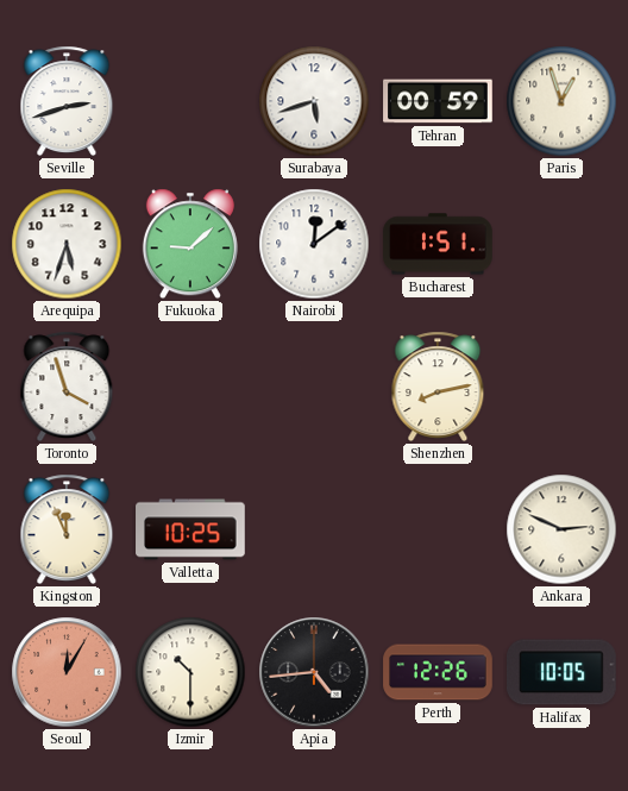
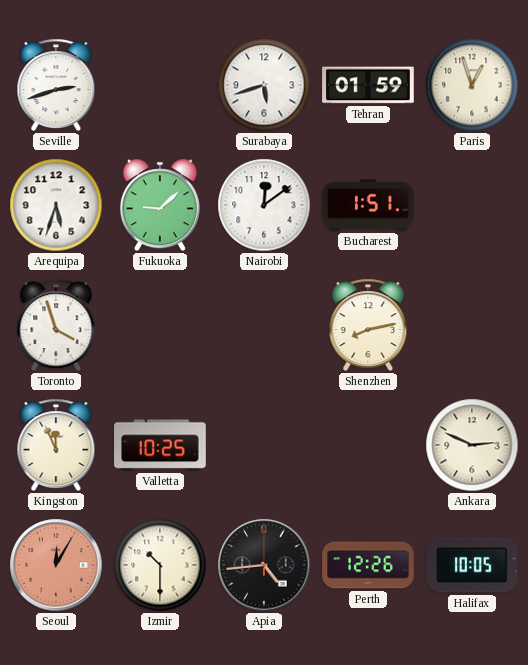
Tehran: 00:59 -> 01:59 (368, 85)
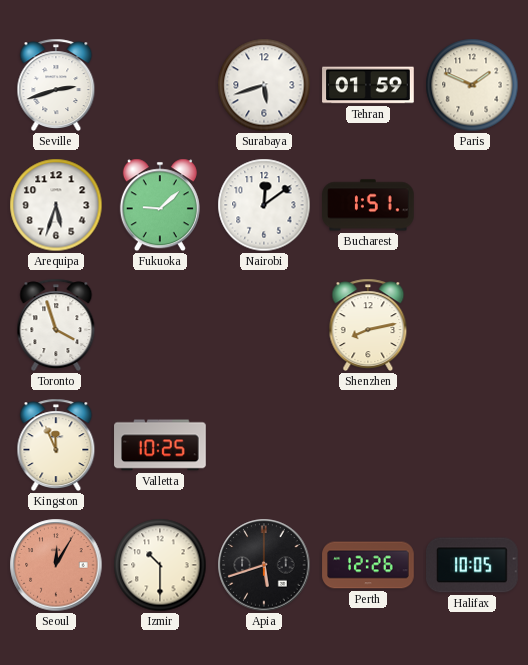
Paris: 12:57 -> 1:49 (472, 85)
Ankara: 2:49 -> none (472, 445)
Apia: 4:44 -> 5:42 (264, 565)
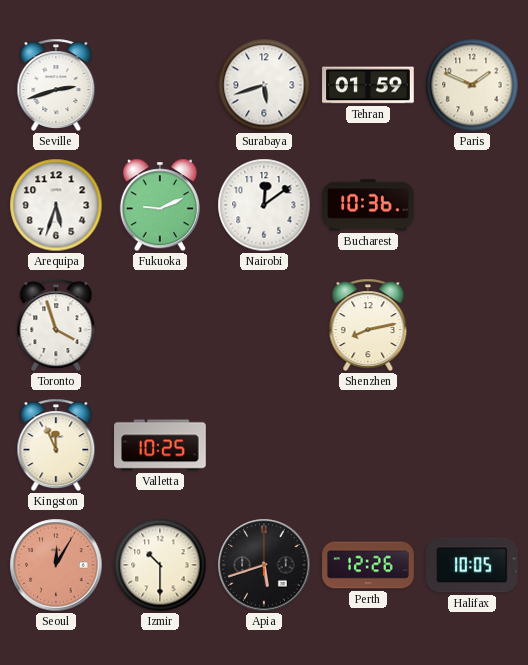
Fukuoka: 9:08 -> 9:11 (160, 205)
Bucharest: 1:51 -> 10:36 (368, 205)
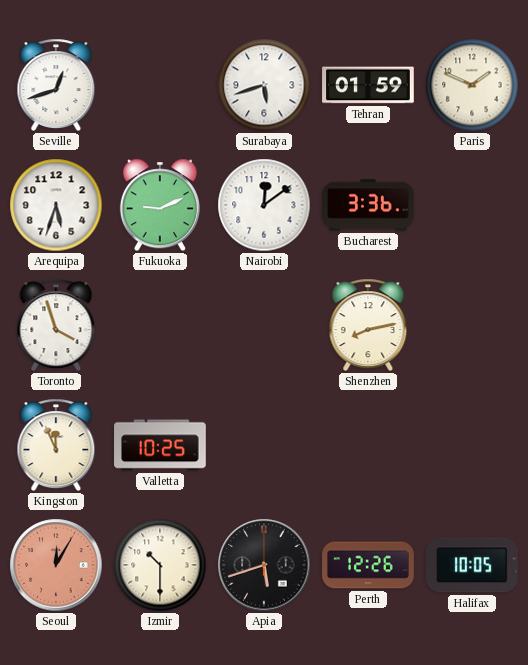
Seville: 2:42 -> 12:42 (56, 85)
Bucharest: 10:36 -> 3:36 (368, 205)
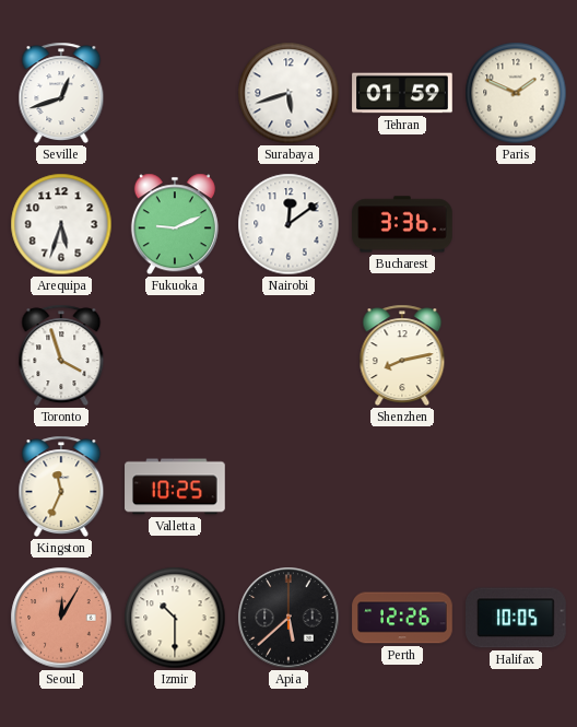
Kingston: 11:56 -> 11:34 (61, 486)
Apia: 5:42 -> 5:38 (288, 618)
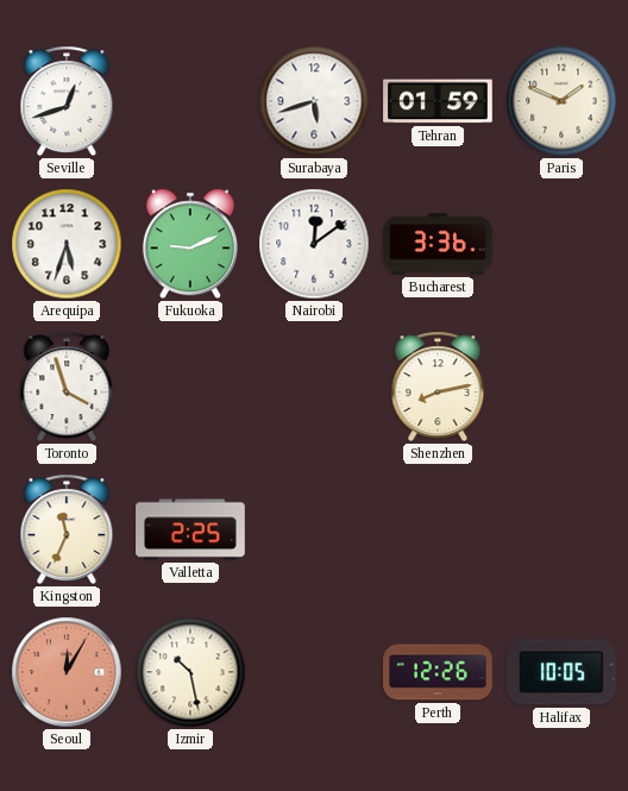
Valletta: 10:25 -> 2:25 (190, 529)
Izmir: 10:30 -> 10:28 (190, 672)
Apia: 5:38 -> none (288, 618)
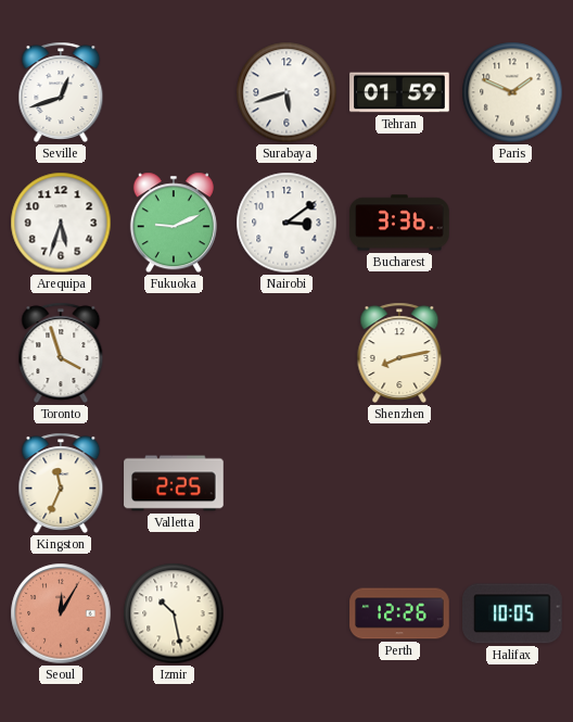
Nairobi: 12:09 -> 3:09 (286, 223)
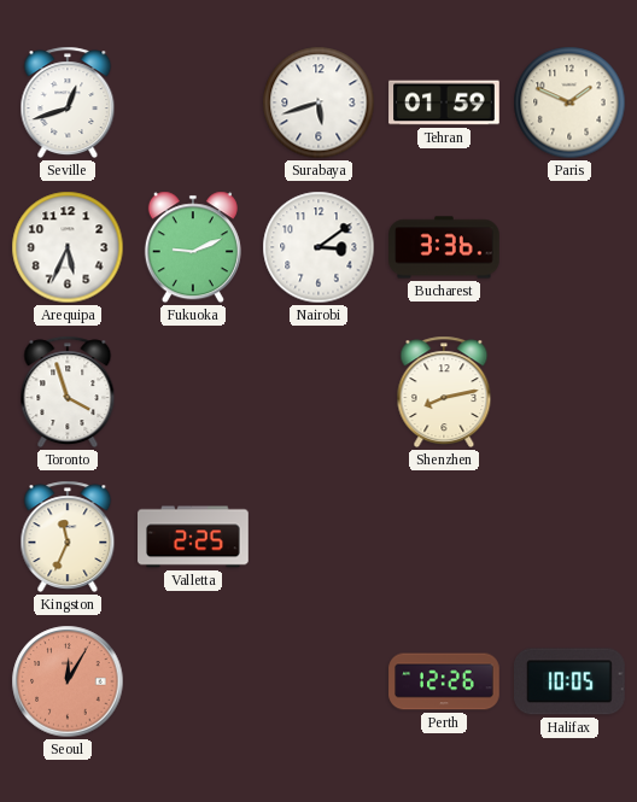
Arequipa: 5:33 -> 5:34 (68, 247)
Izmir: 10:28 -> none (174, 613)
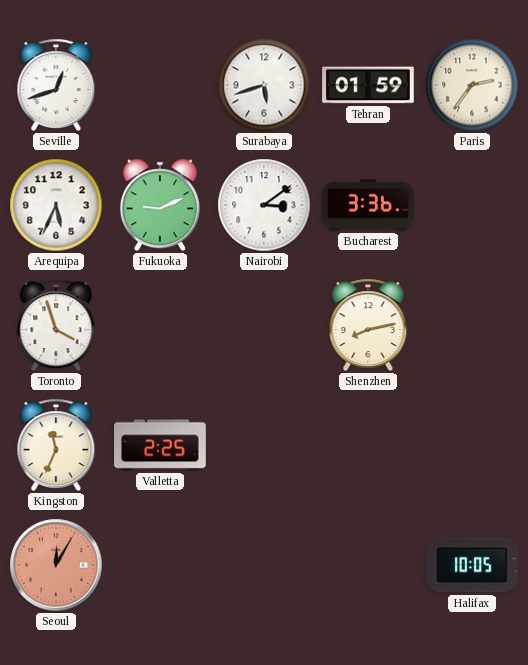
Paris: 1:49 -> 2:36 (472, 85)
Perth: 12:26 -> none (444, 681)
